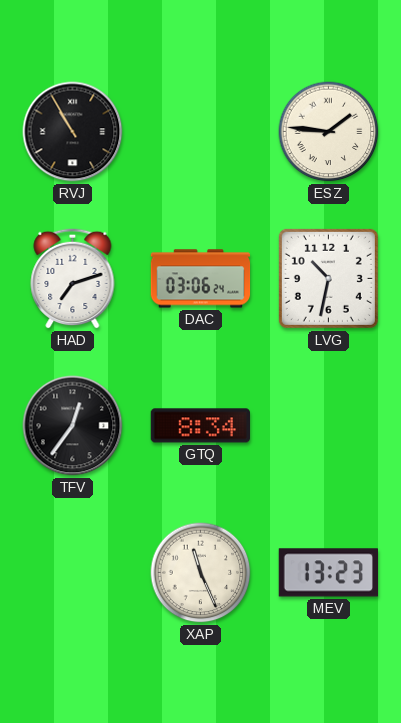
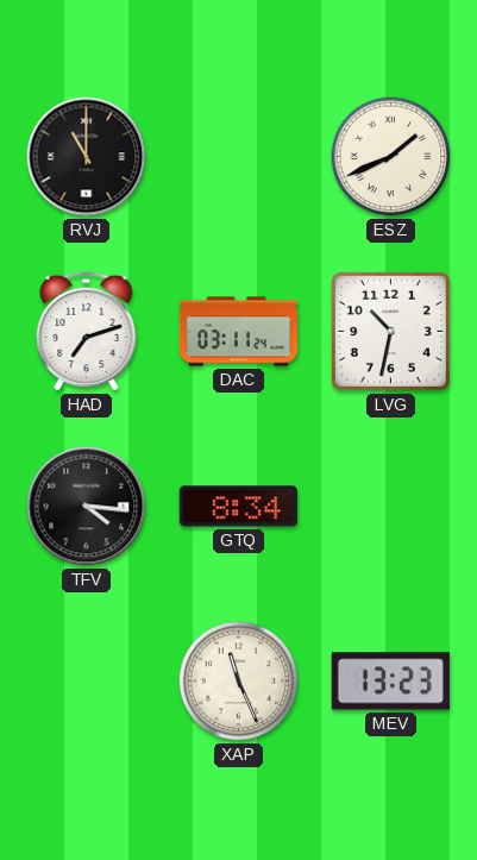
RVJ: 10:55 -> 11:00 (87, 157)
ESZ: 1:46 -> 1:41 (391, 157)
DAC: 03:06 -> 03:11 (239, 332)
TFV: 12:36 -> 4:16 (87, 507)
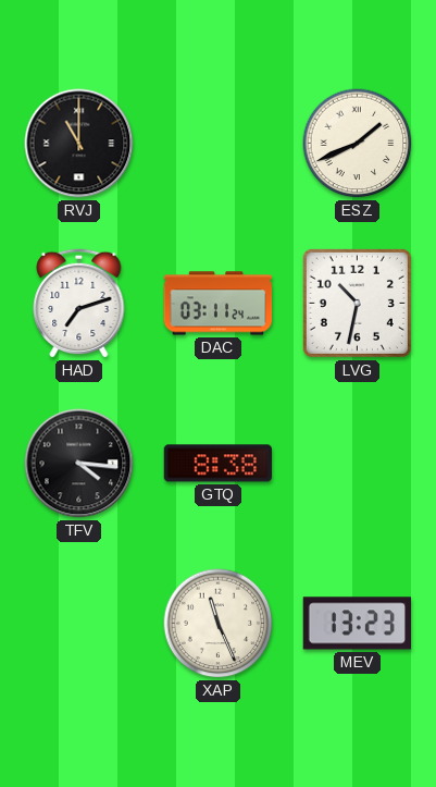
GTQ: 8:34 -> 8:38 (217, 464)
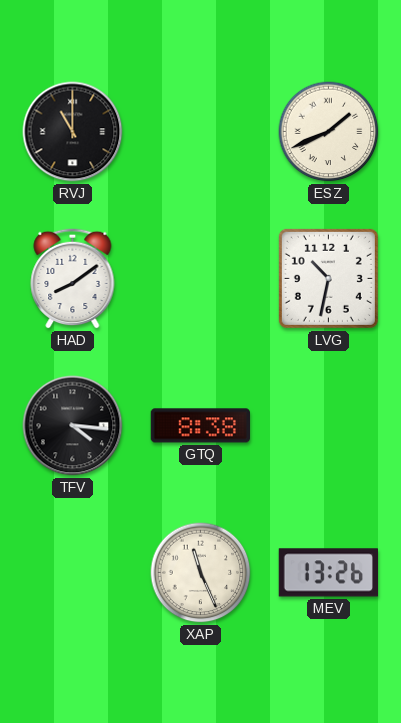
HAD: 7:12 -> 8:09 (73, 278)
DAC: 03:11 -> none (219, 304)
MEV: 13:23 -> 13:26 (328, 573)
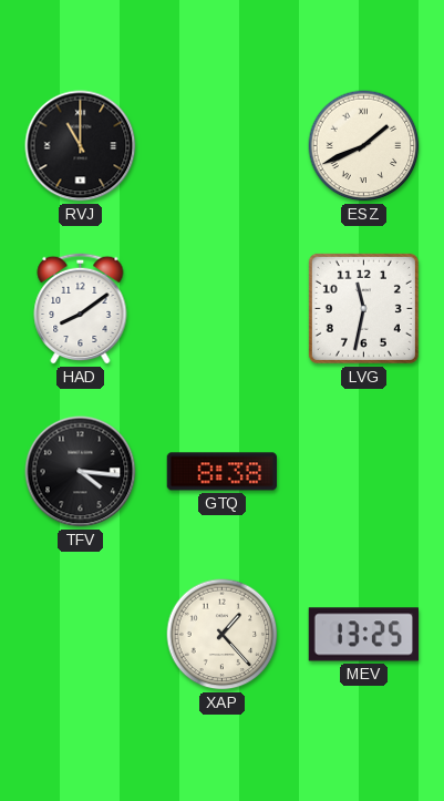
LVG: 10:32 -> 11:32 (363, 308)
XAP: 11:26 -> 1:23 (223, 635)
MEV: 13:26 -> 13:25 (363, 635)
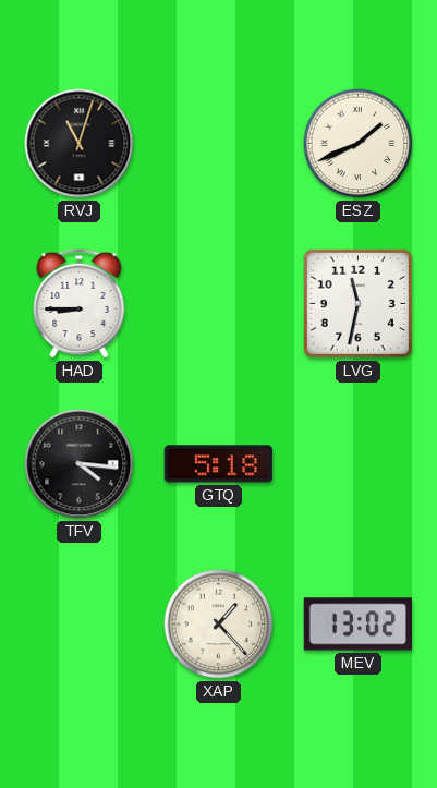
RVJ: 11:00 -> 11:03 (80, 144)
HAD: 8:09 -> 8:45 (80, 303)
GTQ: 8:38 -> 5:18 (218, 464)
MEV: 13:25 -> 13:02 (357, 625)
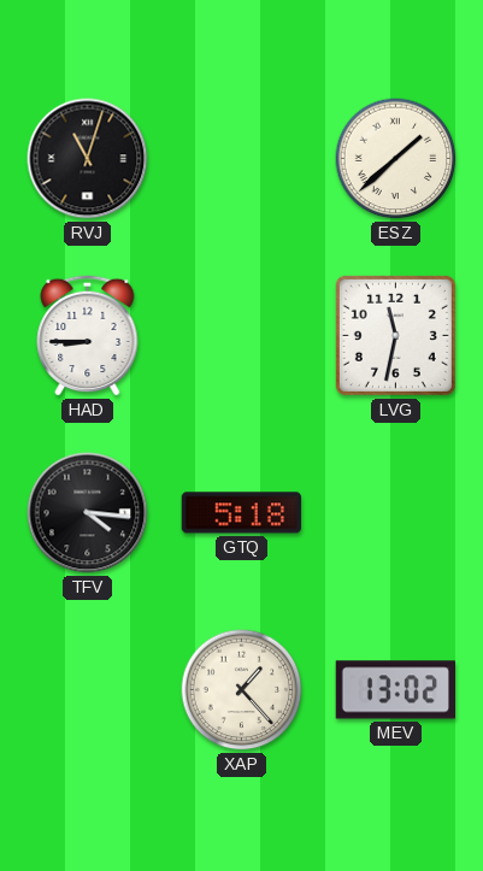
ESZ: 1:41 -> 1:38 (396, 159)
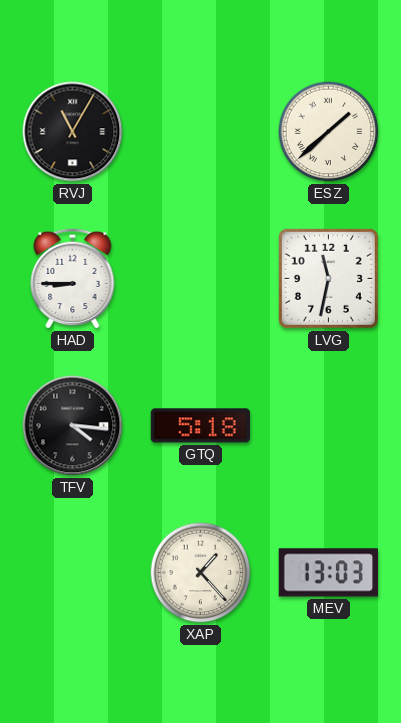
RVJ: 11:03 -> 11:05 (73, 132)
MEV: 13:02 -> 13:03 (328, 573)
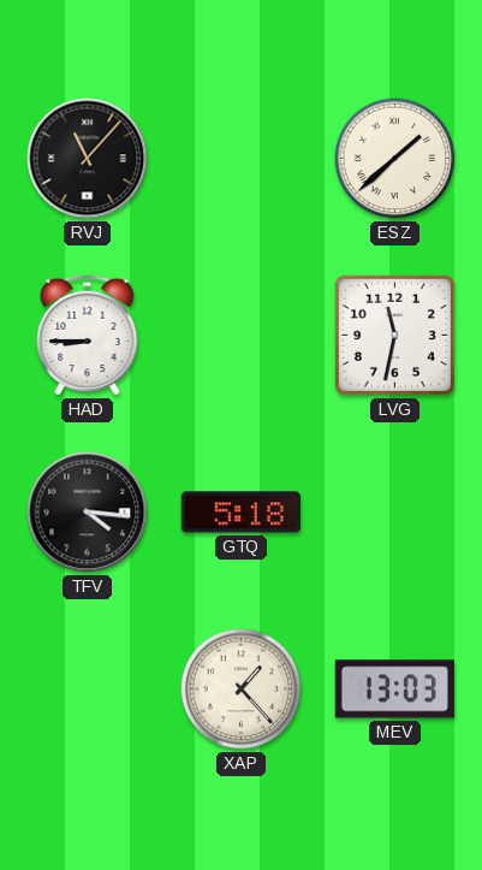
RVJ: 11:05 -> 11:07 (88, 159)
